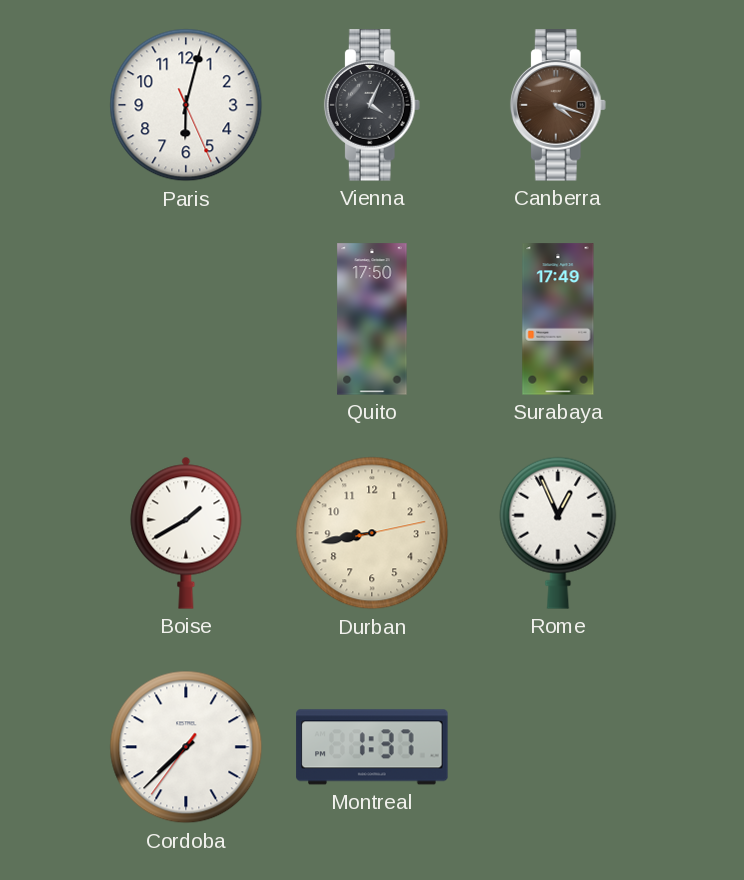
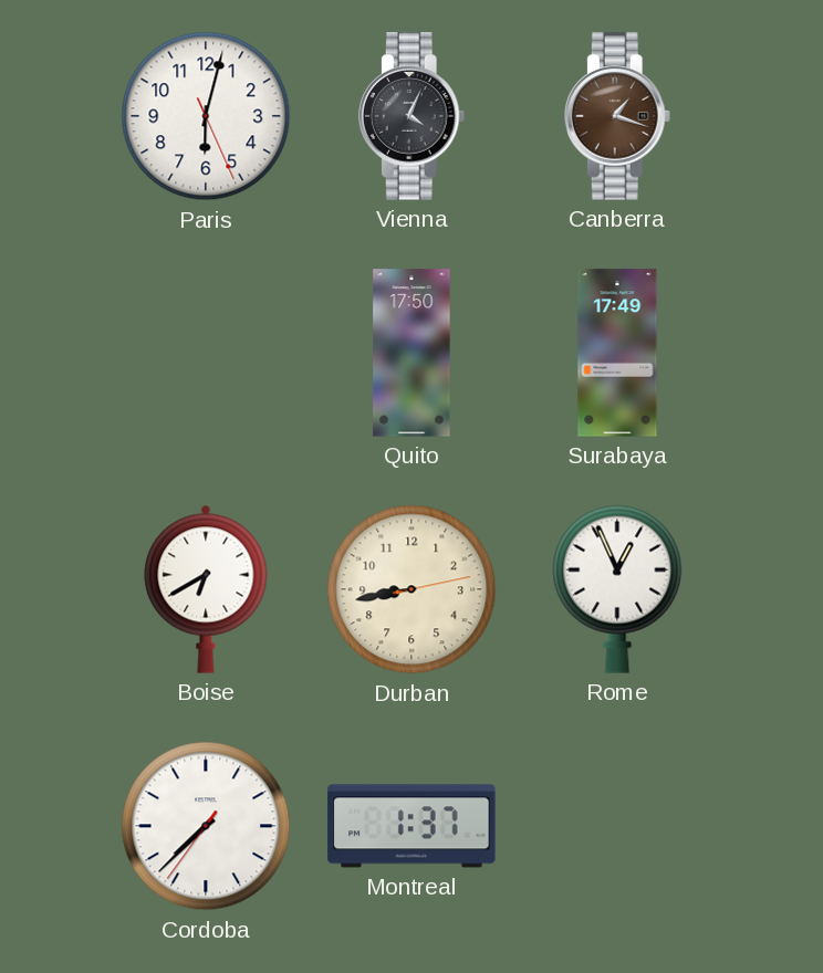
Canberra: 4:18 -> 1:18 (617, 116)
Boise: 1:40 -> 6:40 (206, 589)
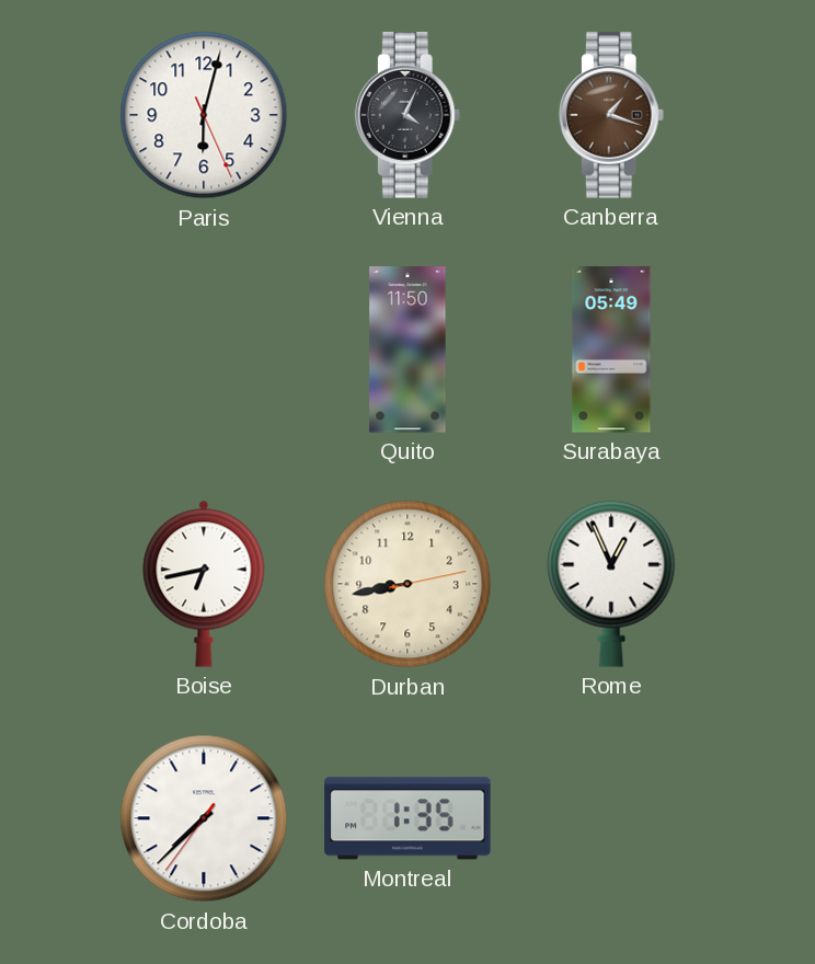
Quito: 17:50 -> 11:50 (407, 349)
Surabaya: 17:49 -> 05:49 (611, 349)
Boise: 6:40 -> 6:43 (204, 584)
Montreal: 1:37 -> 1:35 (407, 818)
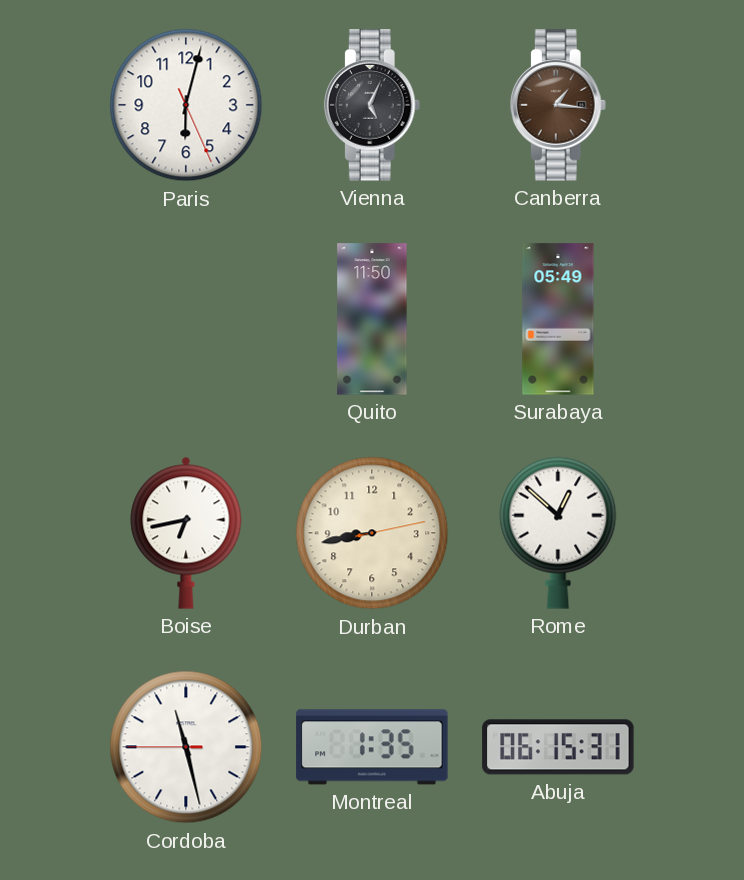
Vienna: 4:04 -> 5:04 (372, 105)
Canberra: 1:18 -> 1:16 (558, 105)
Rome: 12:56 -> 12:52 (558, 533)
Cordoba: 7:37 -> 11:27 (186, 747)
Abuja: none -> 06:15 (558, 747)
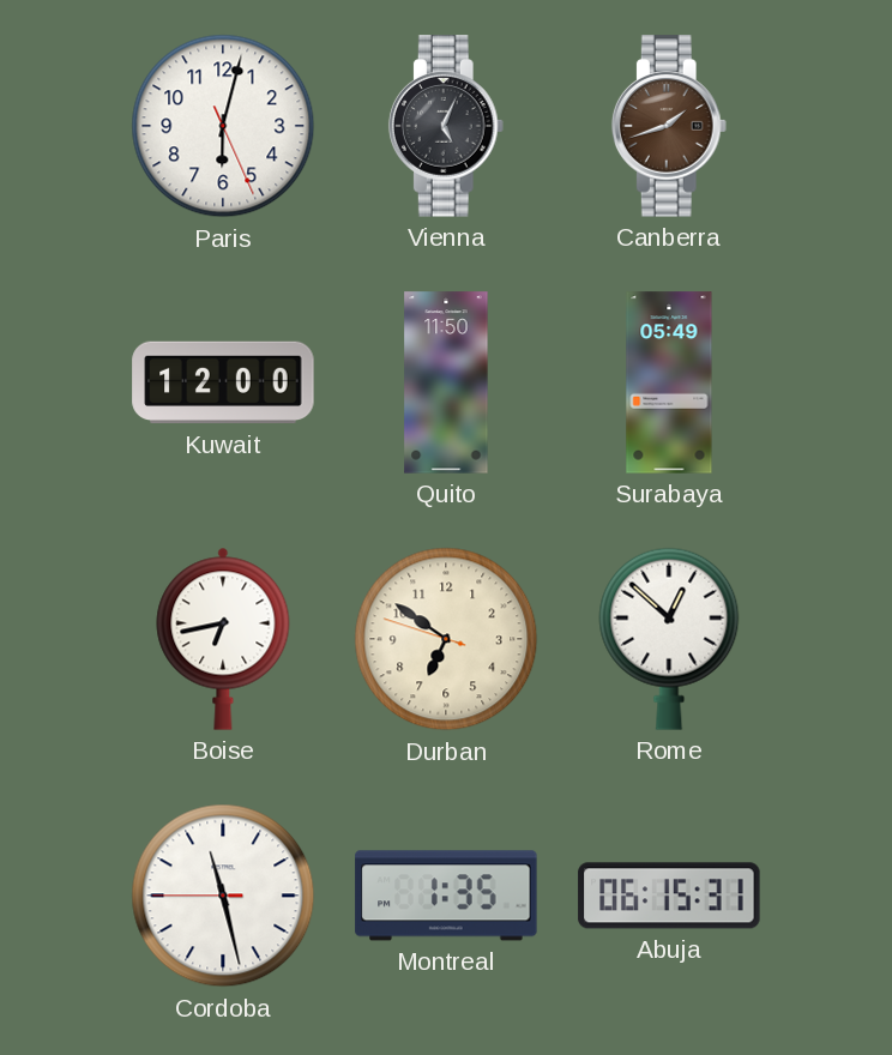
Canberra: 1:16 -> 1:42 (669, 126)
Kuwait: none -> 12:00 (223, 382)
Durban: 8:43 -> 6:50 (446, 639)
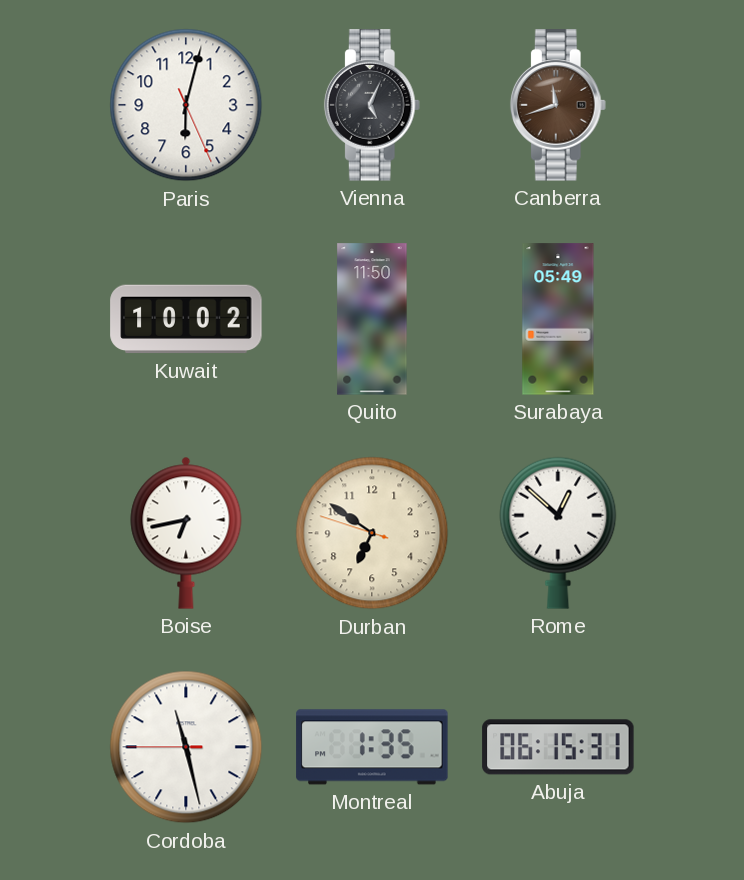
Canberra: 1:42 -> 11:42 (558, 105)
Kuwait: 12:00 -> 10:02 (186, 319)
